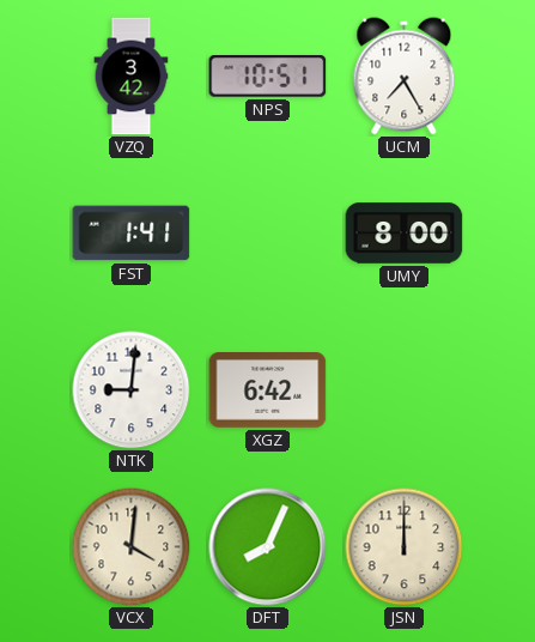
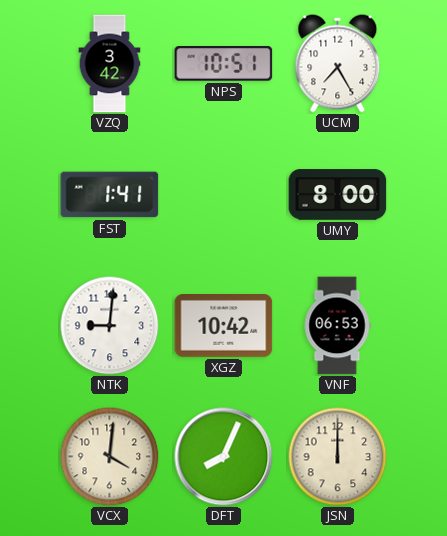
XGZ: 6:42 -> 10:42 (224, 326)
VNF: none -> 06:53 (337, 326)
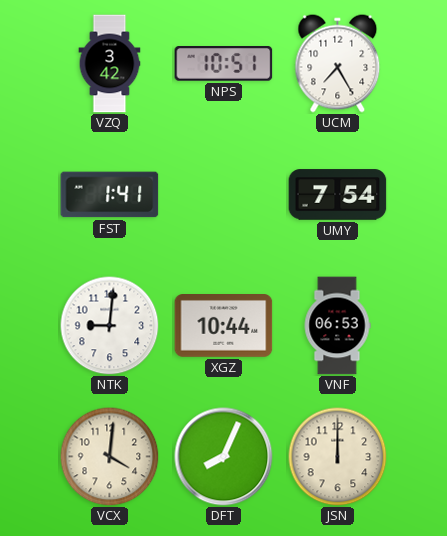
UMY: 8:00 -> 7:54 (338, 195)
XGZ: 10:42 -> 10:44 (224, 326)
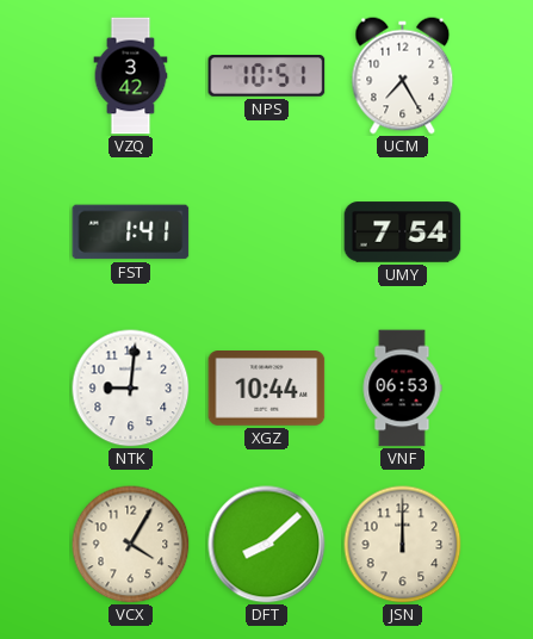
VCX: 4:01 -> 4:05 (131, 545)
DFT: 8:04 -> 8:08 (267, 545)
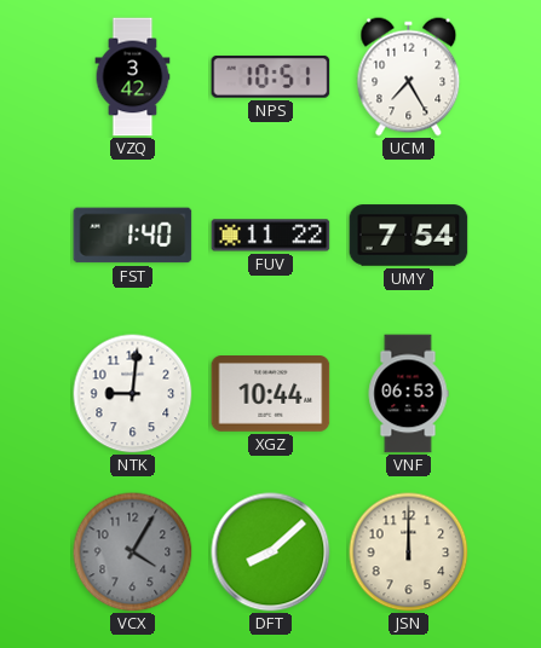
FST: 1:41 -> 1:40 (133, 236)
FUV: none -> 11:22 (271, 236)
VCX dial: cream -> grey (133, 552)
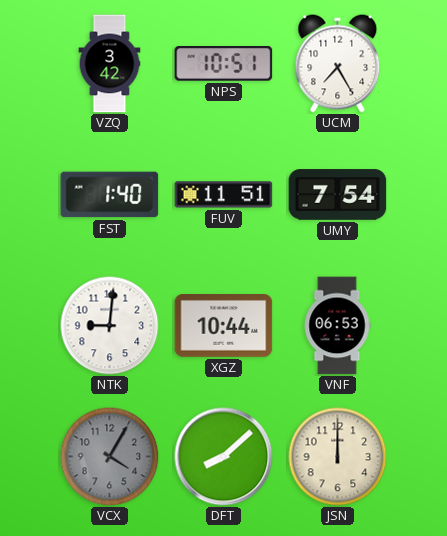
FUV: 11:22 -> 11:51 (224, 195)
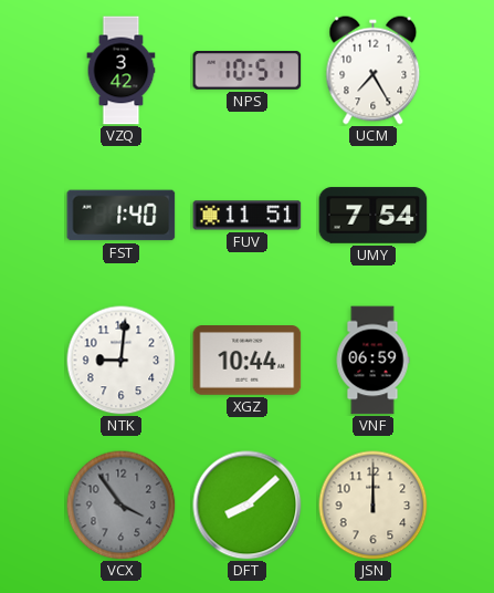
VNF: 06:53 -> 06:59 (372, 361)
VCX: 4:05 -> 3:54 (122, 506)
